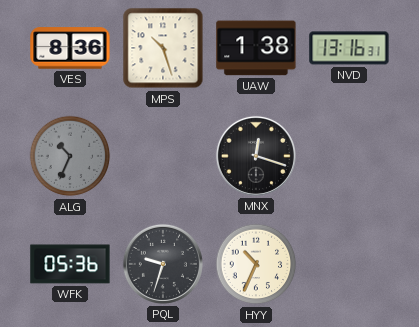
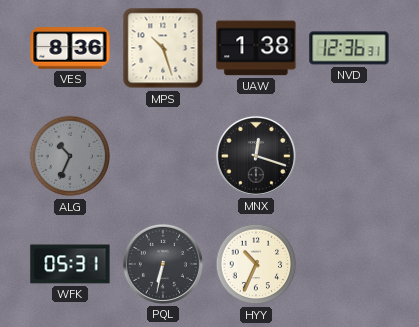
NVD: 13:16 -> 12:36 (349, 48)
WFK: 05:36 -> 05:31 (70, 264)
PQL: 9:33 -> 6:32 (163, 264)
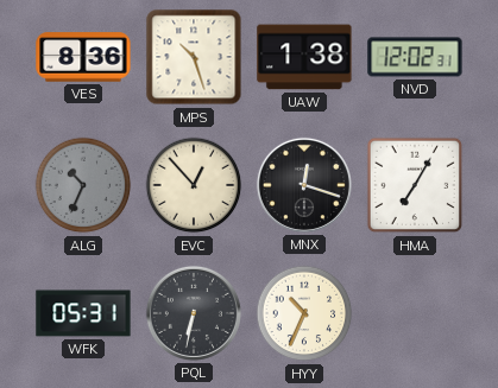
NVD: 12:36 -> 12:02 (415, 57)
EVC: none -> 12:53 (194, 185)
HMA: none -> 7:05 (415, 185)
